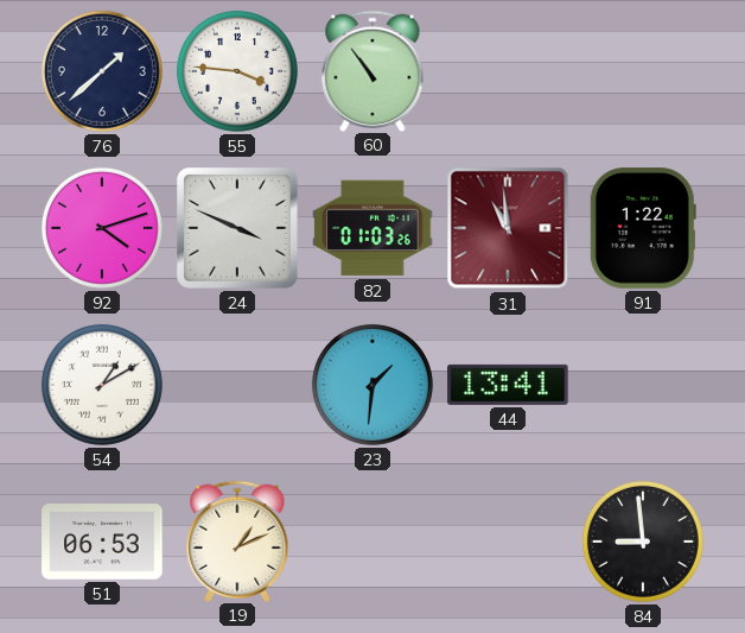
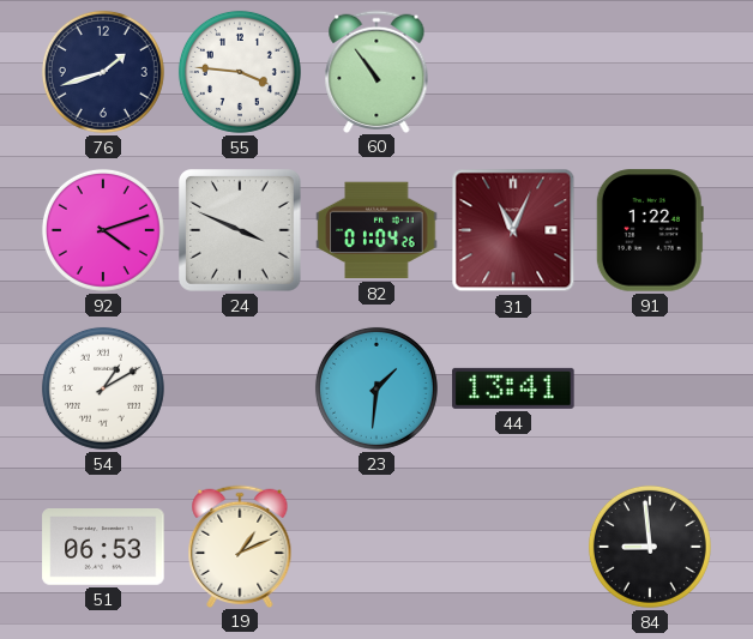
76: 1:38 -> 1:42 (103, 72)
82: 01:03 -> 01:04 (376, 230)
31: 10:59 -> 11:04 (513, 230)
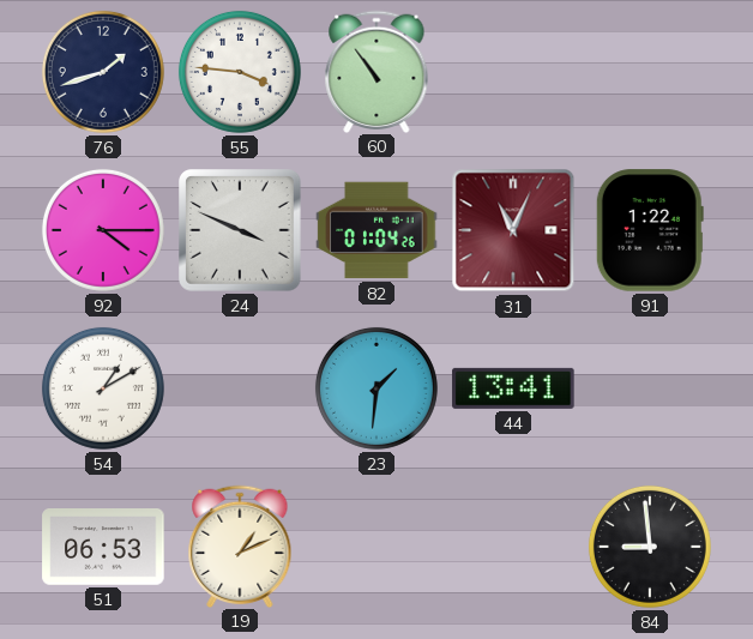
92: 4:12 -> 4:15 (103, 230)
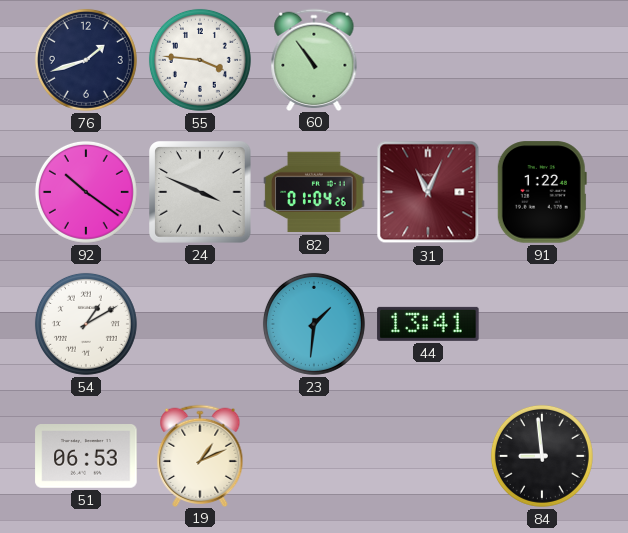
92: 4:15 -> 10:21 (86, 192)
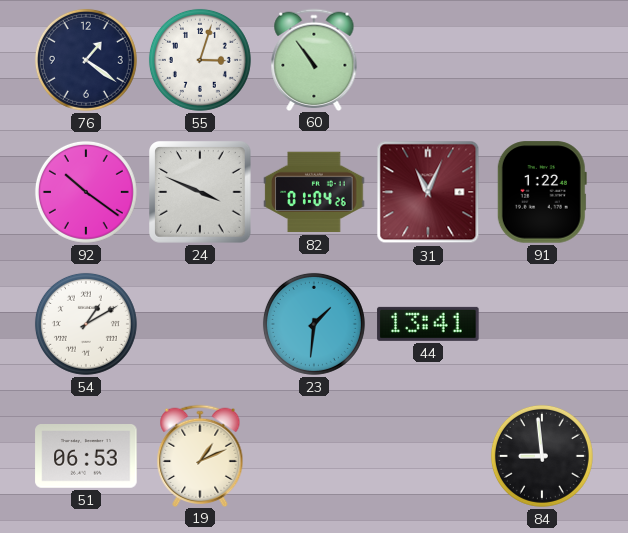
76: 1:42 -> 1:21 (86, 60)
55: 3:46 -> 3:03 (200, 60)
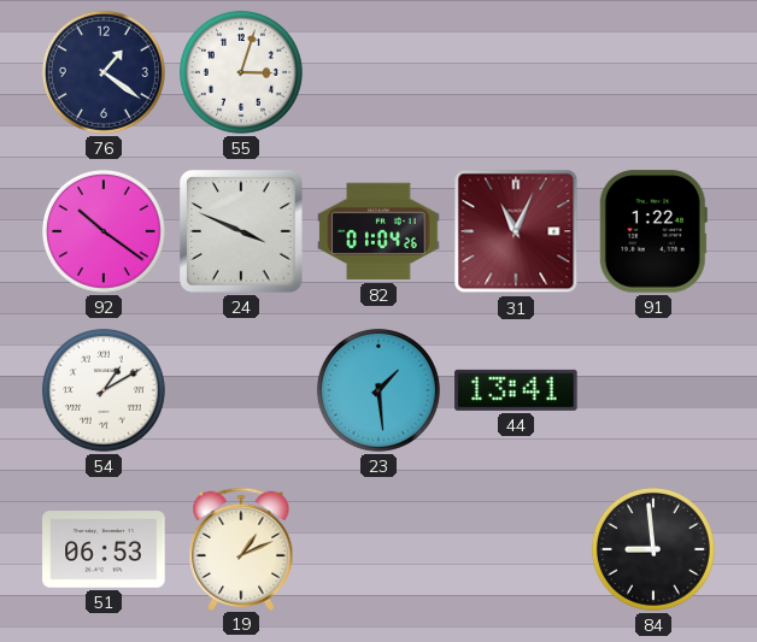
60: 10:54 -> none (314, 59)
23: 1:31 -> 1:29 (378, 390)
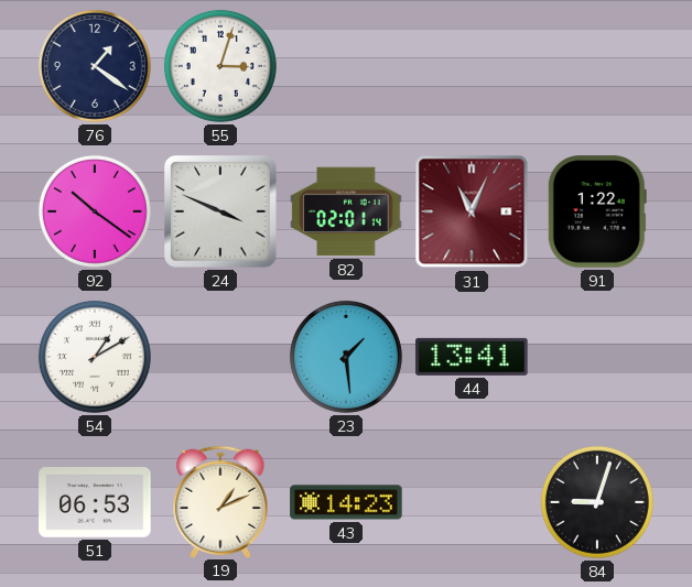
82: 01:04 -> 02:01 (346, 211)
43: none -> 14:23 (346, 502)
84: 8:59 -> 9:03 (597, 502)
